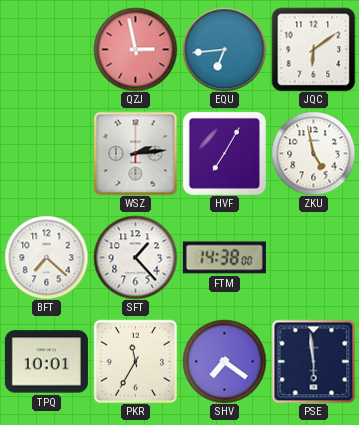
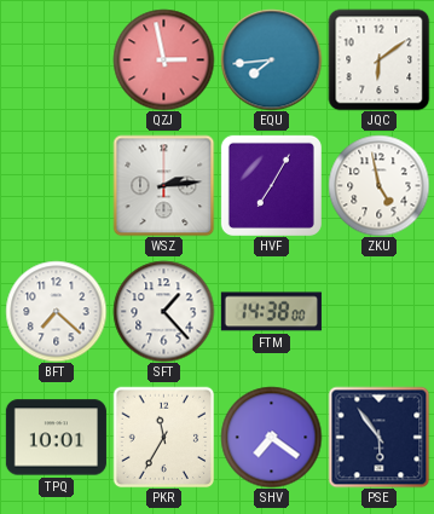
EQU: 6:44 -> 7:44 (271, 59)
PSE: 5:59 -> 5:54 (378, 437)
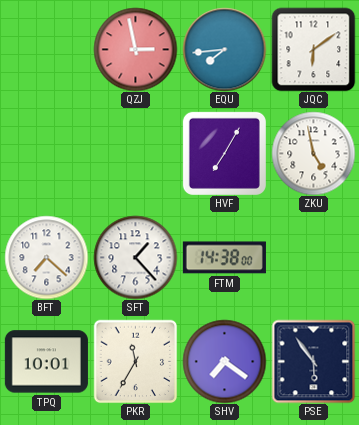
WSZ: 2:14 -> none (163, 185)
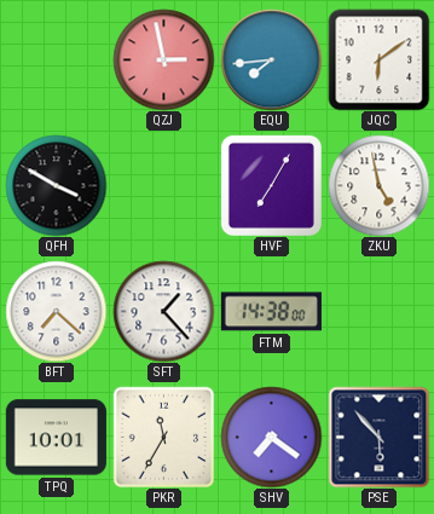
QFH: none -> 3:50 (56, 185)
PSE: 5:54 -> 5:53 (378, 437)
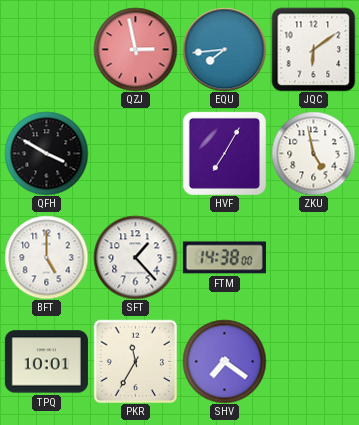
BFT: 7:22 -> 5:00 (46, 257)
PSE: 5:53 -> none (378, 437)
